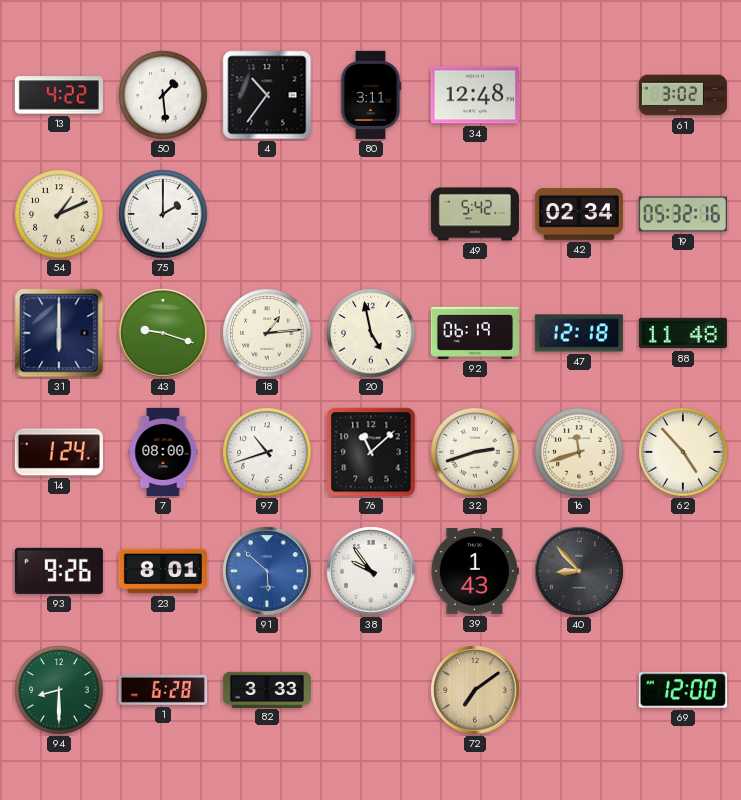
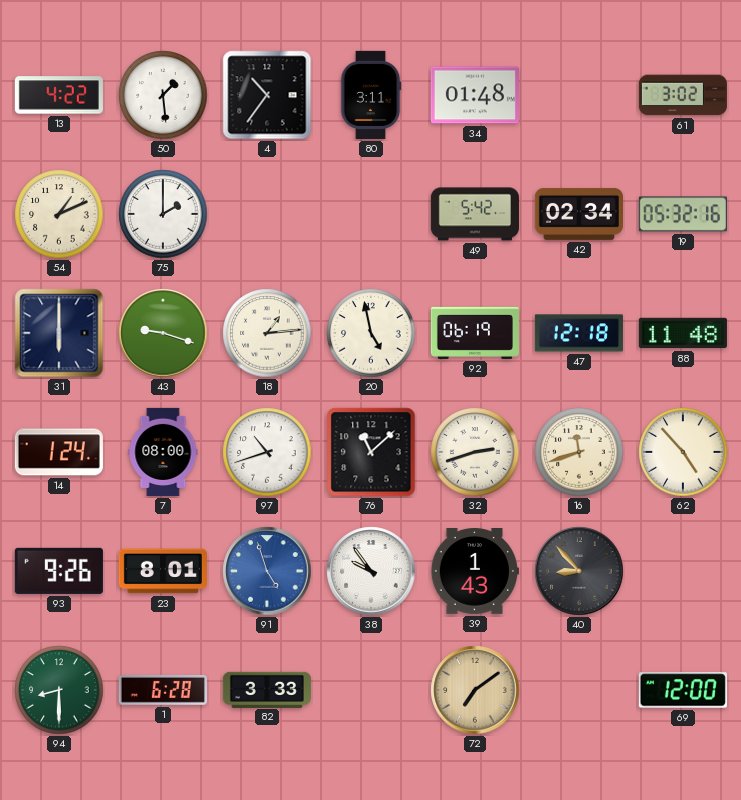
34: 12:48 -> 01:48 (475, 95)
91: 5:52 -> 4:57 (267, 571)
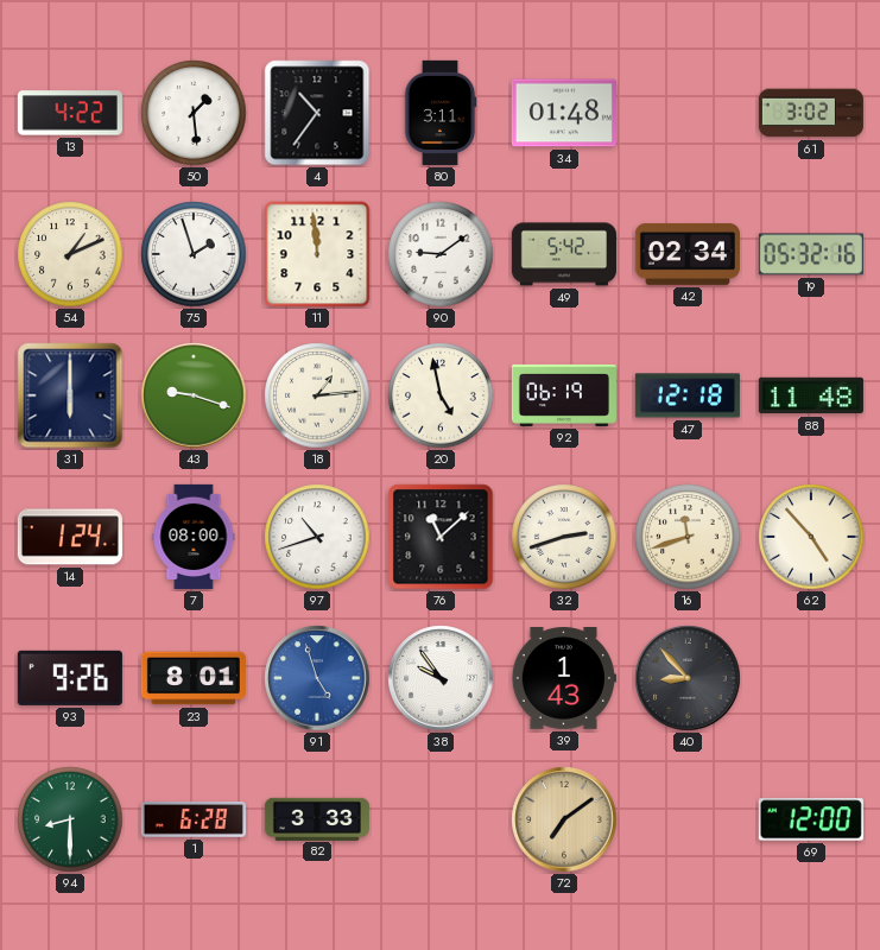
75: 2:00 -> 1:57 (194, 254)
11: none -> 11:59 (317, 254)
90: none -> 9:09 (441, 254)
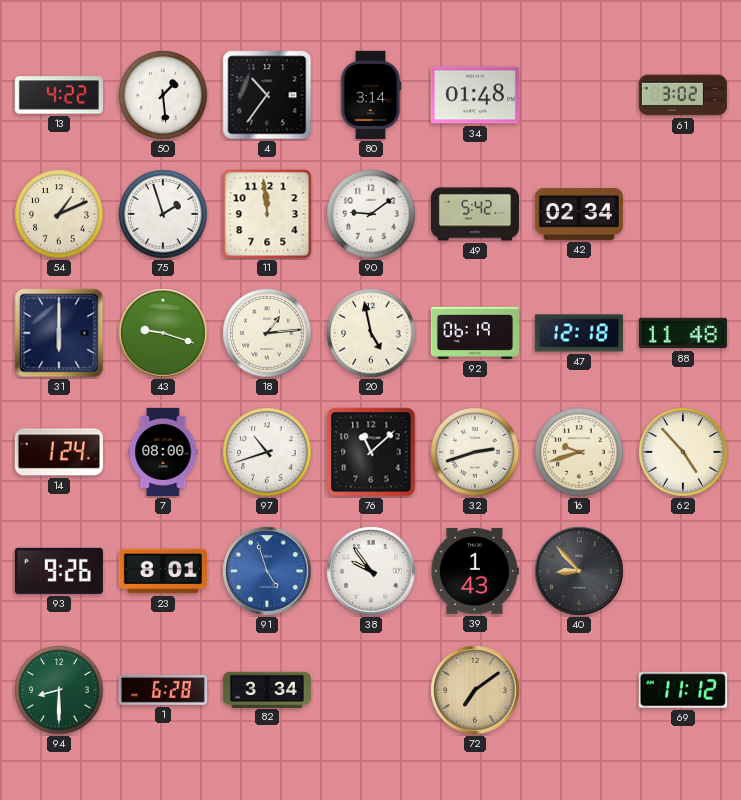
80: 3:11 -> 3:14 (371, 95)
19: 05:32 -> none (811, 254)
16: 11:42 -> 9:42 (579, 452)
82: 3:33 -> 3:34 (267, 689)
69: 12:00 -> 11:12 (683, 690)
